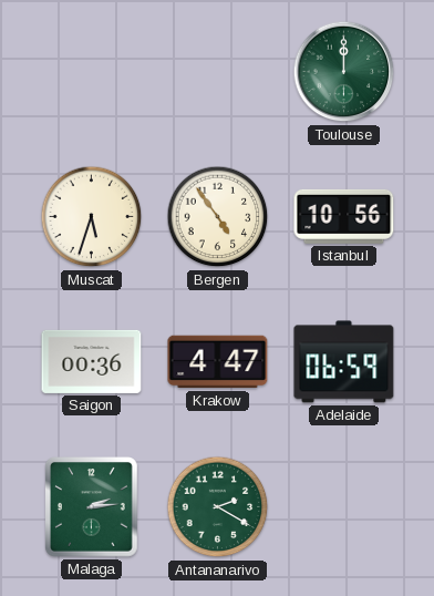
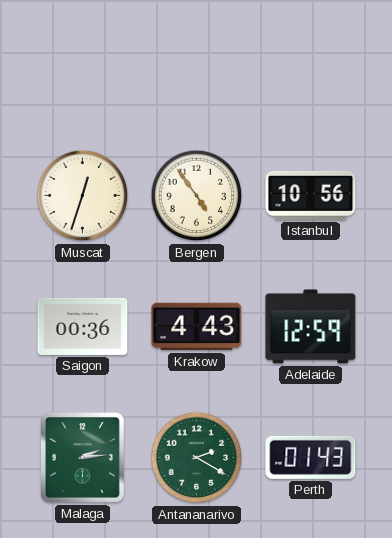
Toulouse: 12:00 -> none (344, 72)
Muscat: 5:33 -> 12:33 (83, 196)
Krakow: 4:47 -> 4:43 (197, 327)
Adelaide: 06:59 -> 12:59 (311, 327)
Perth: none -> 01:43 (311, 457)
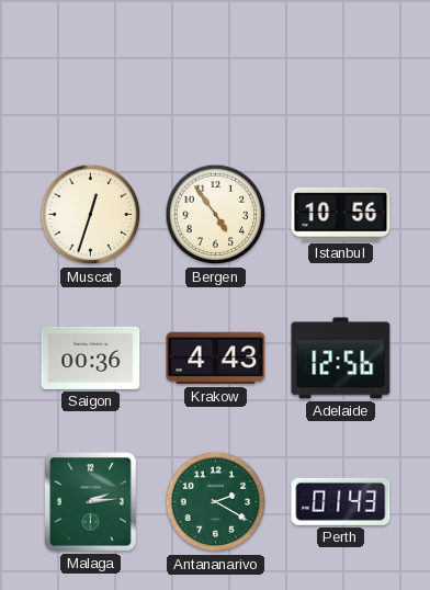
Adelaide: 12:59 -> 12:56 (341, 359)
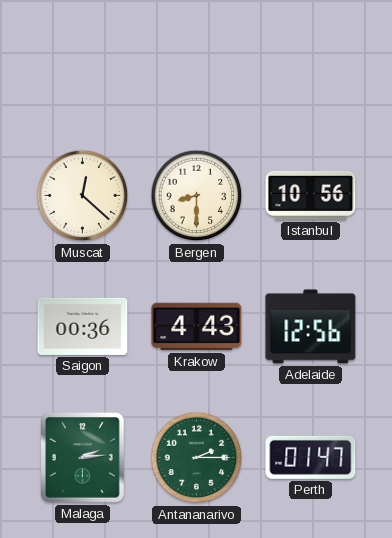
Muscat: 12:33 -> 12:22 (83, 196)
Bergen: 4:54 -> 8:30 (197, 196)
Antananarivo: 2:20 -> 2:15 (197, 458)
Perth: 01:43 -> 01:47 (311, 457)
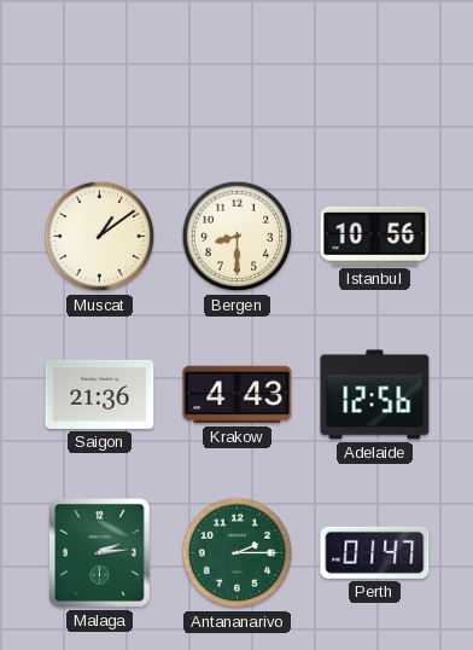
Muscat: 12:22 -> 1:09 (100, 237)
Saigon: 00:36 -> 21:36 (100, 394)
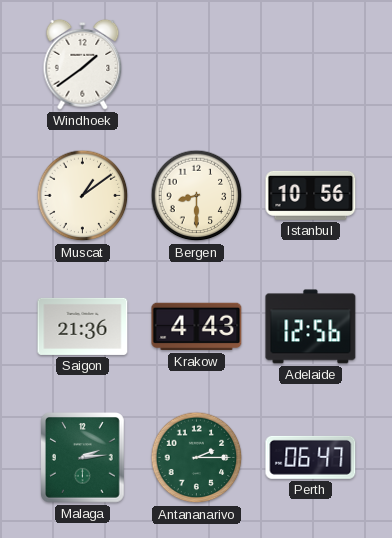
Windhoek: none -> 1:39 (83, 64)
Perth: 01:47 -> 06:47 (311, 457)
